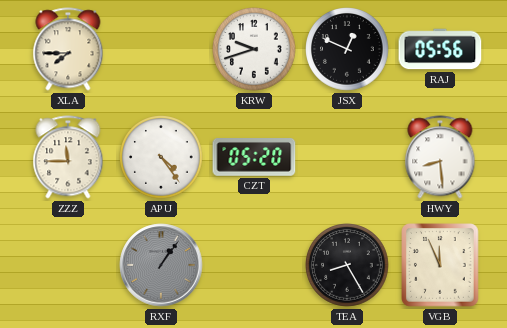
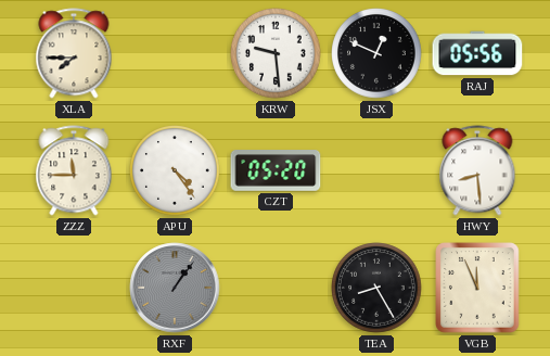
KRW: 9:42 -> 9:29 (276, 53)
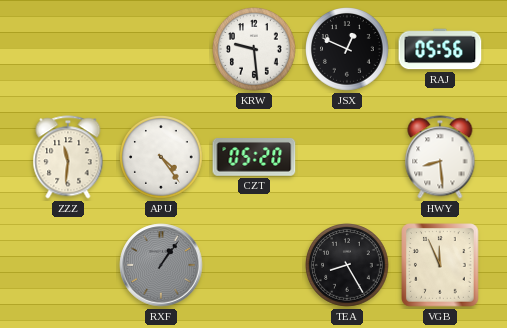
XLA: 7:45 -> none (74, 53)
ZZZ: 11:45 -> 11:31 (68, 157)
